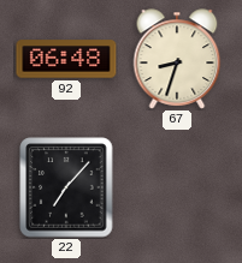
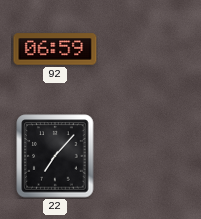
92: 06:48 -> 06:59 (55, 49)
67: 8:33 -> none (177, 59)
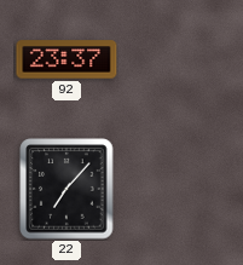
92: 06:59 -> 23:37 (66, 59)
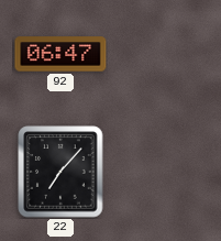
92: 23:37 -> 06:47 (60, 54)
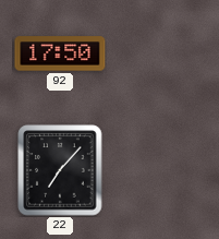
92: 06:47 -> 17:50 (60, 53)
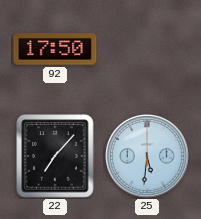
25: none -> 5:31 (147, 156)
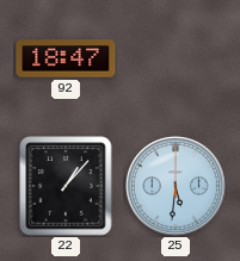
92: 17:50 -> 18:47 (66, 58)
22: 7:07 -> 1:07 (66, 186)
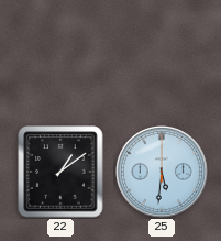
92: 18:47 -> none (66, 58)
22: 1:07 -> 1:09 (60, 172)
